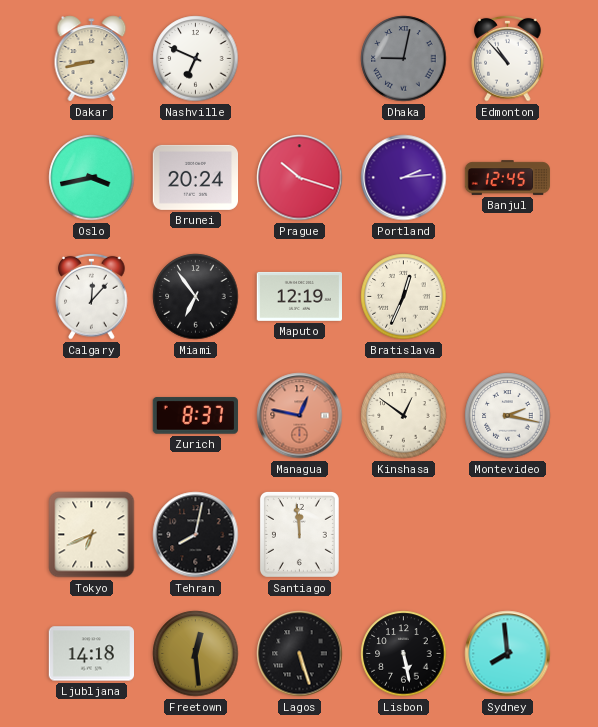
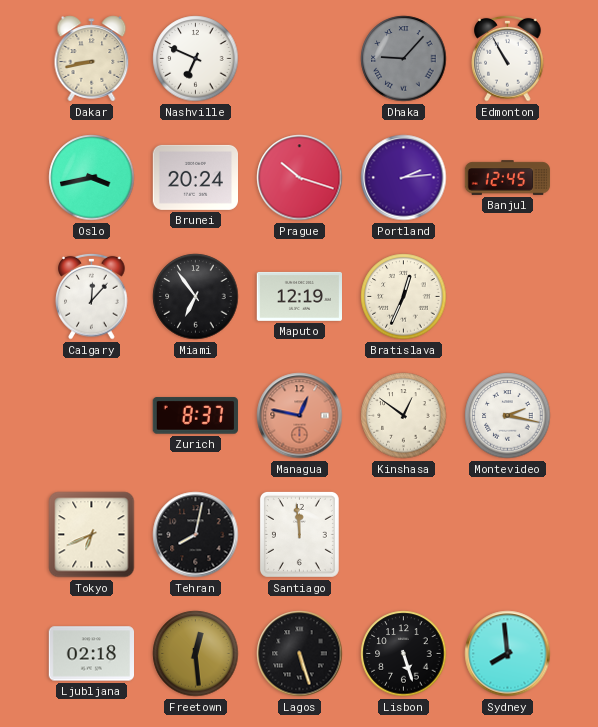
Dhaka: 9:02 -> 9:07 (404, 59)
Edmonton: 10:53 -> 10:55 (508, 58)
Ljubljana: 14:18 -> 02:18 (91, 654)
Lisbon: 5:28 -> 5:27 (404, 654)
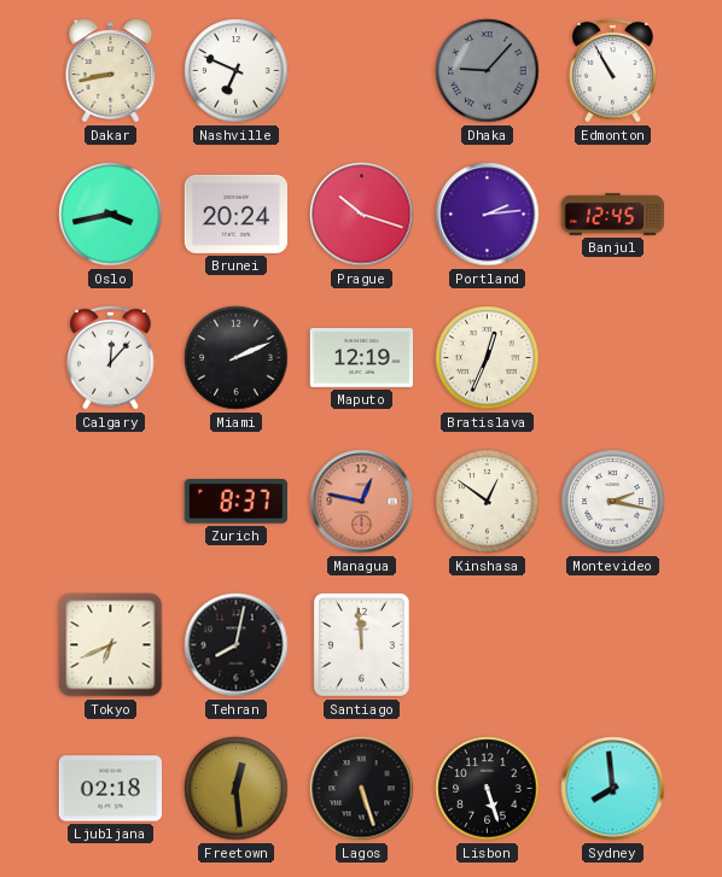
Miami: 6:54 -> 2:11 (237, 358)
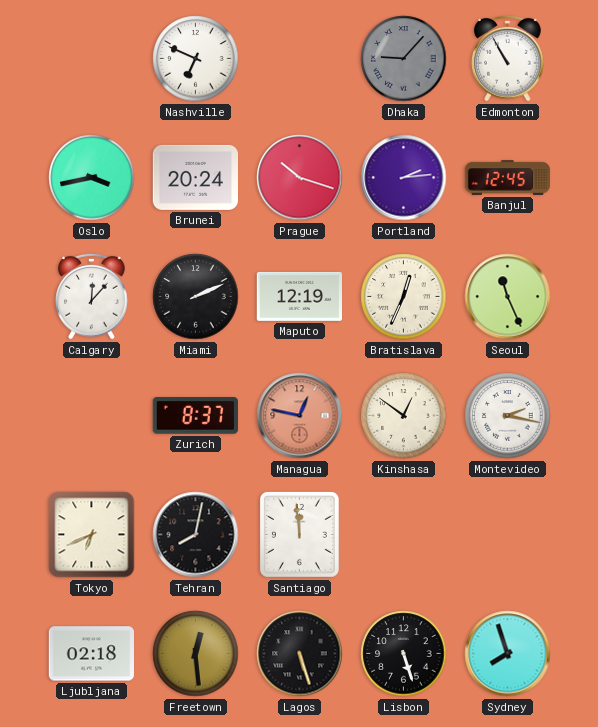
Dakar: 8:43 -> none (111, 71)
Seoul: none -> 11:26 (508, 297)
Sydney: 7:59 -> 7:57 (508, 654)
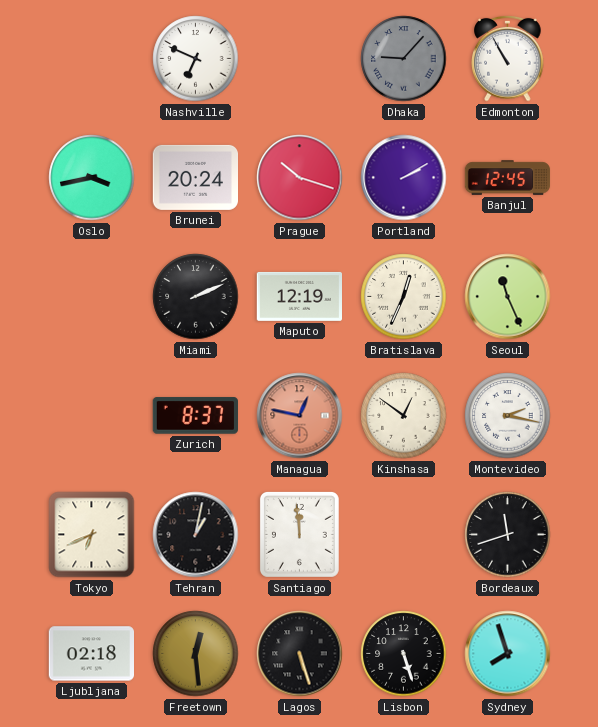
Portland: 2:14 -> 2:10 (404, 178)
Calgary: 12:07 -> none (92, 296)
Tehran: 8:02 -> 1:02 (196, 535)
Bordeaux: none -> 11:42 (508, 535)
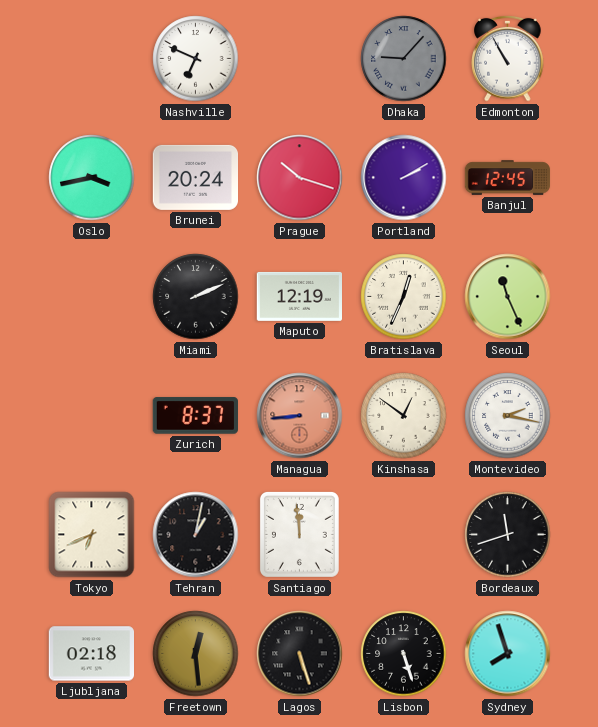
Managua: 12:47 -> 8:44 (300, 416)
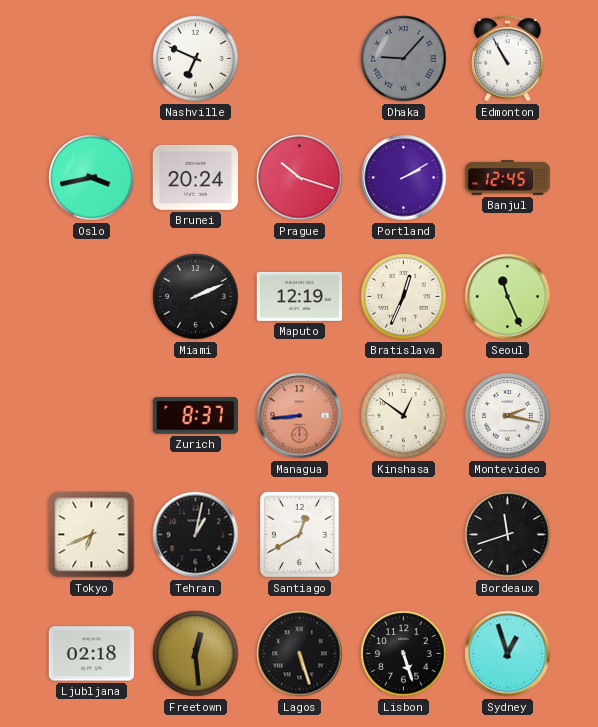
Santiago: 11:59 -> 12:40 (299, 534)
Sydney: 7:57 -> 12:57 (508, 654)
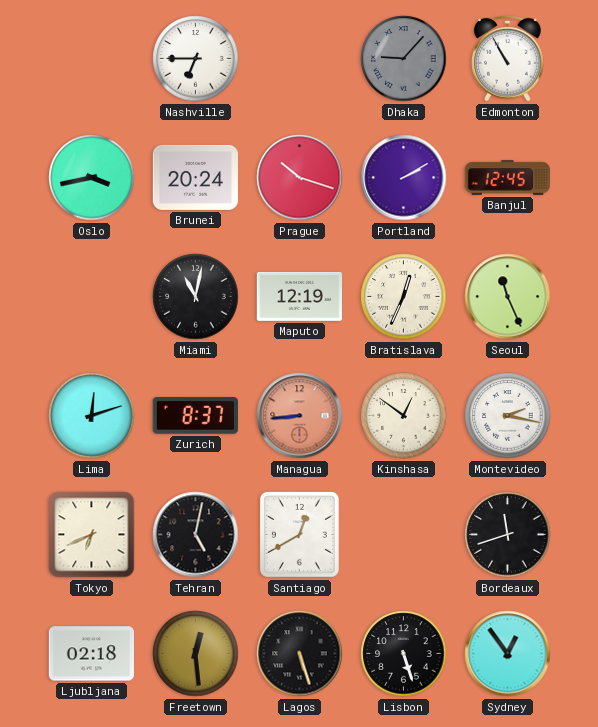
Nashville: 6:49 -> 6:45 (196, 59)
Miami: 2:11 -> 11:02 (196, 297)
Lima: none -> 12:12 (92, 416)
Tehran: 1:02 -> 5:02 (196, 535)
Sydney: 12:57 -> 12:54 (508, 654)
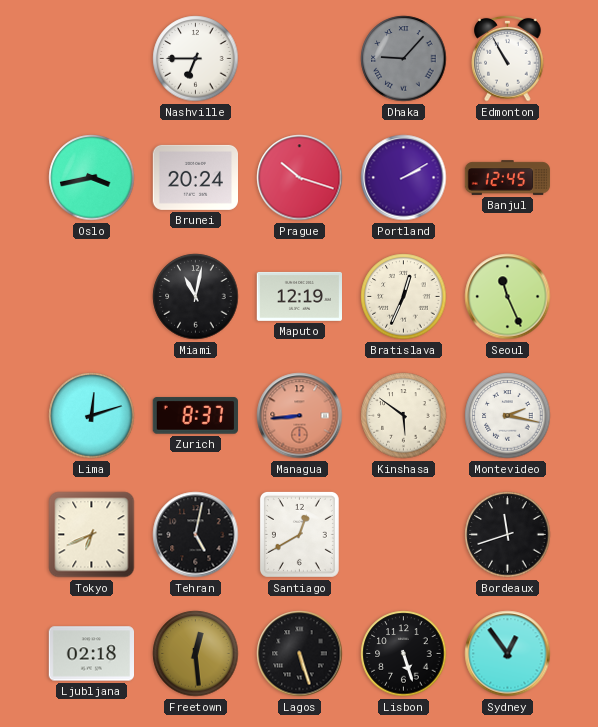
Kinshasa: 12:51 -> 5:51 (404, 416)
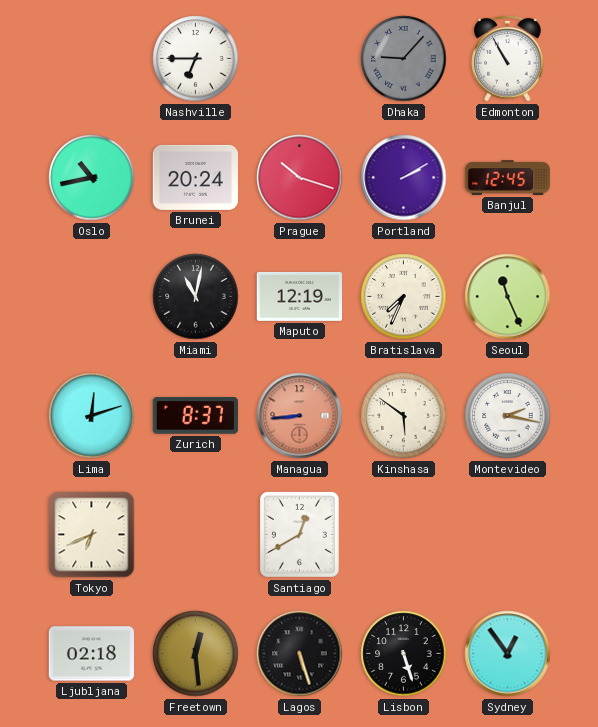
Oslo: 3:43 -> 10:43 (92, 178)
Bratislava: 12:34 -> 7:34 (404, 297)
Tehran: 5:02 -> none (196, 535)
Bordeaux: 11:42 -> none (508, 535)
